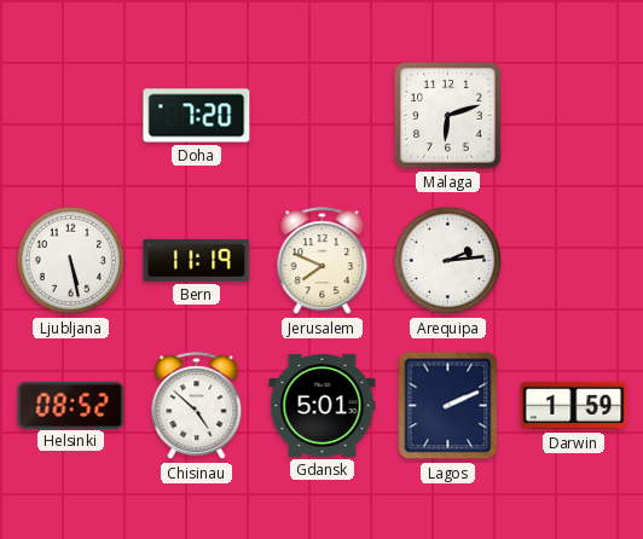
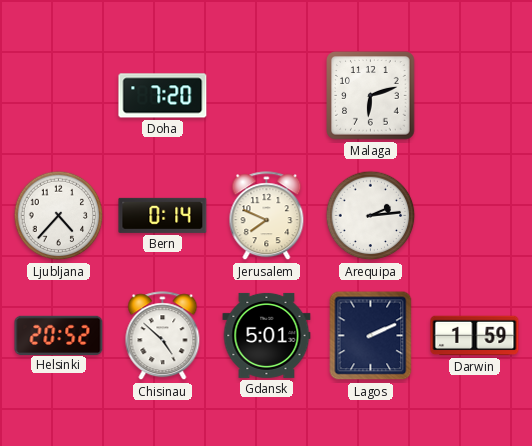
Ljubljana: 5:28 -> 4:37 (59, 216)
Bern: 11:19 -> 0:14 (163, 215)
Helsinki: 08:52 -> 20:52 (59, 335)
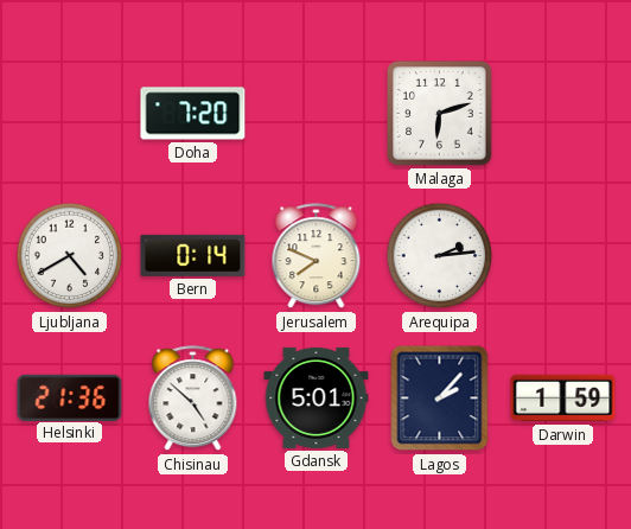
Ljubljana: 4:37 -> 4:40 (70, 256)
Helsinki: 20:52 -> 21:36 (70, 397)
Lagos: 2:11 -> 2:07 (440, 399)
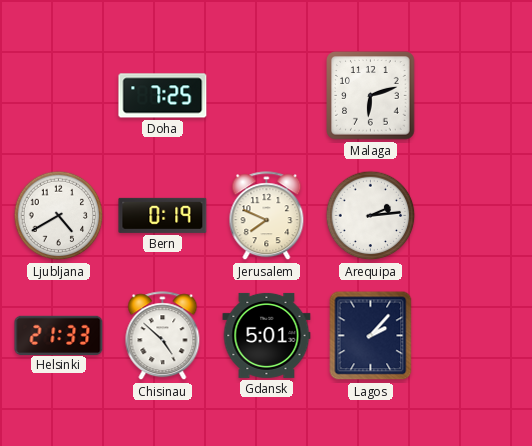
Doha: 7:20 -> 7:25 (163, 96)
Bern: 0:14 -> 0:19 (163, 215)
Helsinki: 21:36 -> 21:33 (59, 335)
Darwin: 1:59 -> none (563, 399)
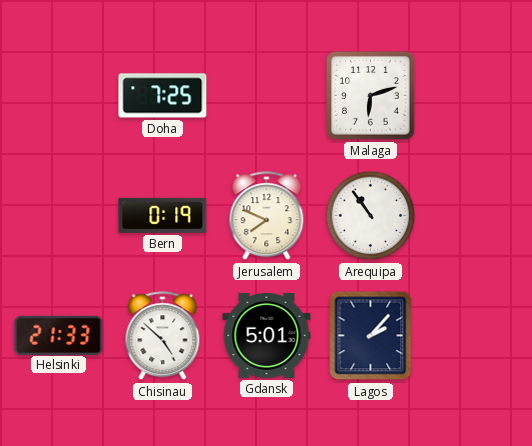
Ljubljana: 4:40 -> none (59, 216)
Arequipa: 2:14 -> 10:54 (371, 216)
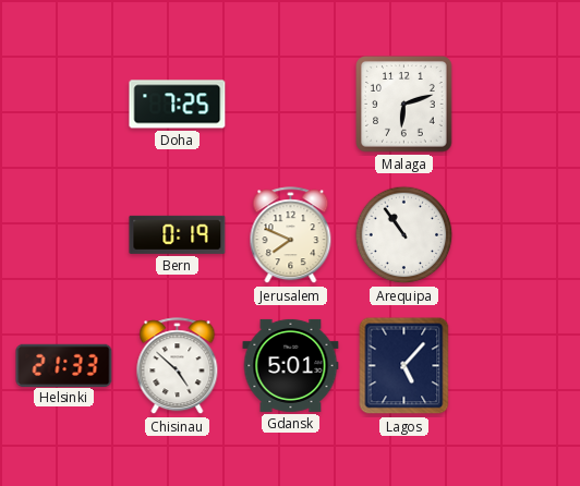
Lagos: 2:07 -> 5:07 (404, 366)
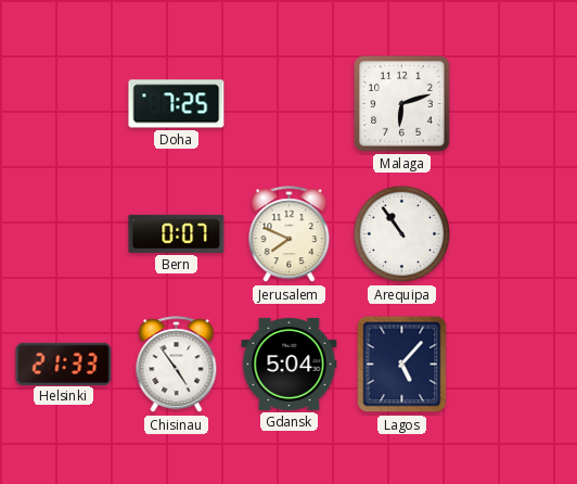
Bern: 0:19 -> 0:07 (177, 233)
Chisinau: 4:52 -> 4:54 (177, 365)
Gdansk: 5:01 -> 5:04 (290, 364)
